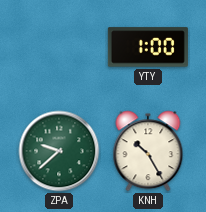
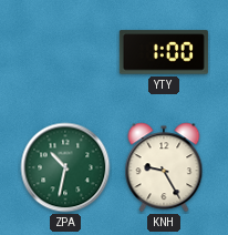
ZPA: 9:38 -> 10:32 (65, 167)
KNH: 10:25 -> 9:25 (164, 167)
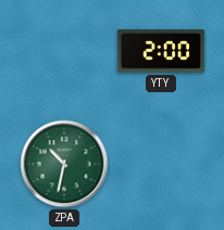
YTY: 1:00 -> 2:00 (161, 51)
KNH: 9:25 -> none (164, 167)
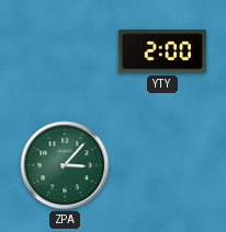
ZPA: 10:32 -> 3:07 (65, 165)
